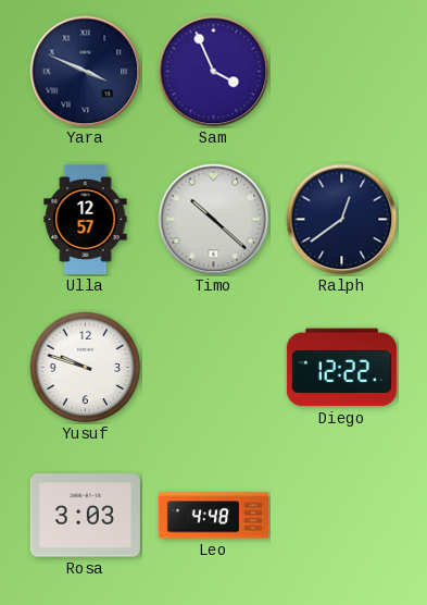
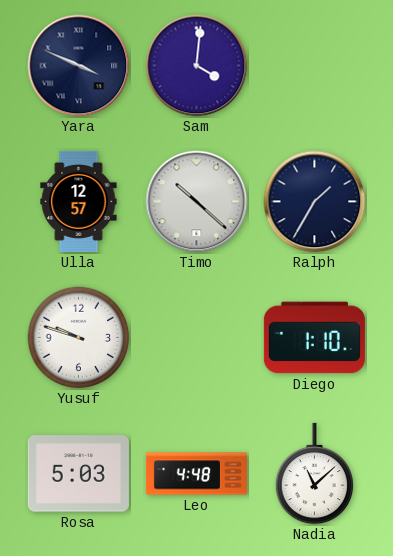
Sam: 3:56 -> 4:01 (197, 66)
Ralph: 12:39 -> 1:35 (315, 202)
Diego: 12:22 -> 1:10 (314, 338)
Rosa: 3:03 -> 5:03 (78, 474)
Nadia: none -> 11:08 (315, 474)
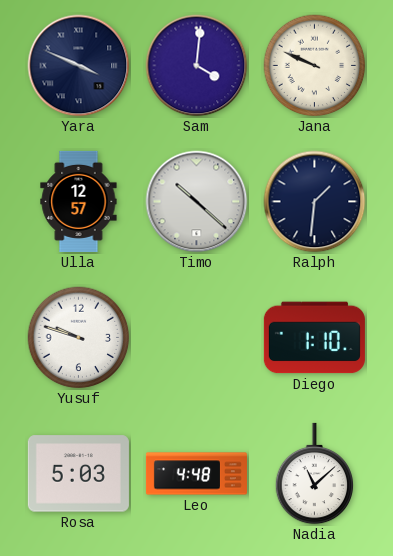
Jana: none -> 9:49 (315, 66)
Ralph: 1:35 -> 1:31 (315, 202)
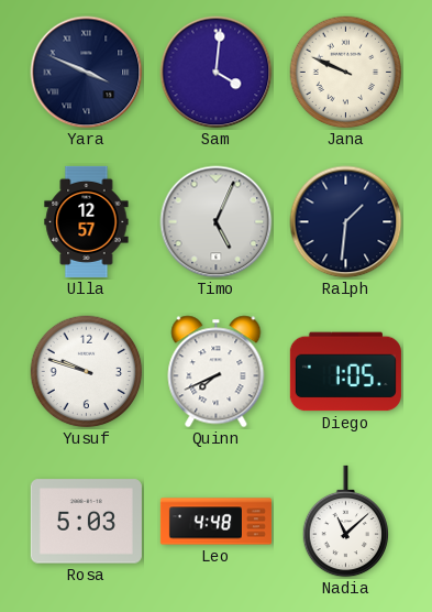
Timo: 10:22 -> 5:04 (217, 222)
Quinn: none -> 7:41 (217, 372)
Diego: 1:10 -> 1:05 (345, 372)
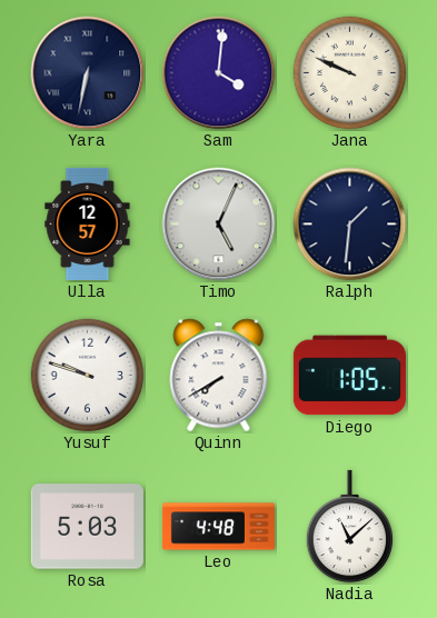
Yara: 3:49 -> 6:32 (88, 73)
Quinn: 7:41 -> 7:40 (219, 376)
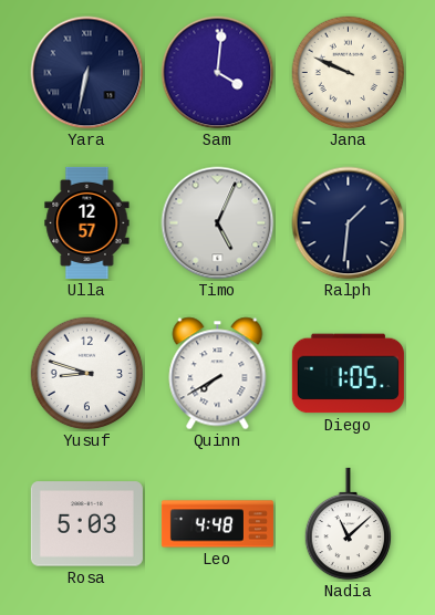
Yusuf: 9:48 -> 8:48 (87, 374)
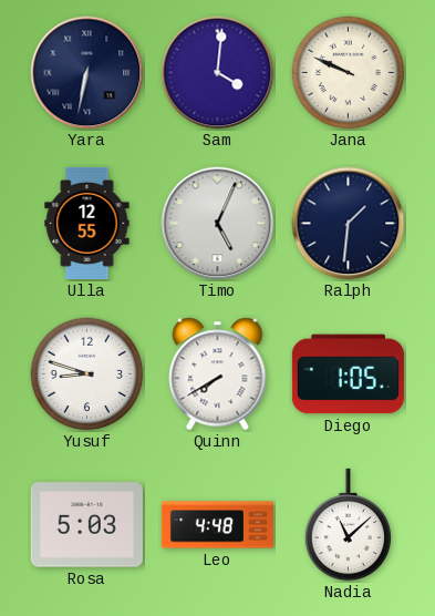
Ulla: 12:57 -> 12:55 (87, 223)
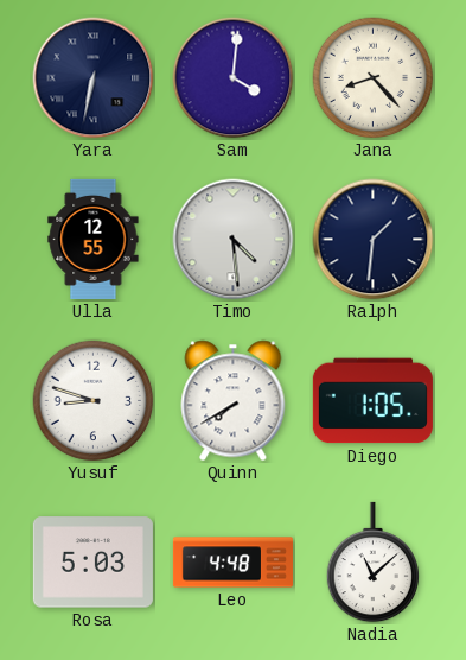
Jana: 9:49 -> 8:23 (374, 78)
Timo: 5:04 -> 4:29 (234, 240)
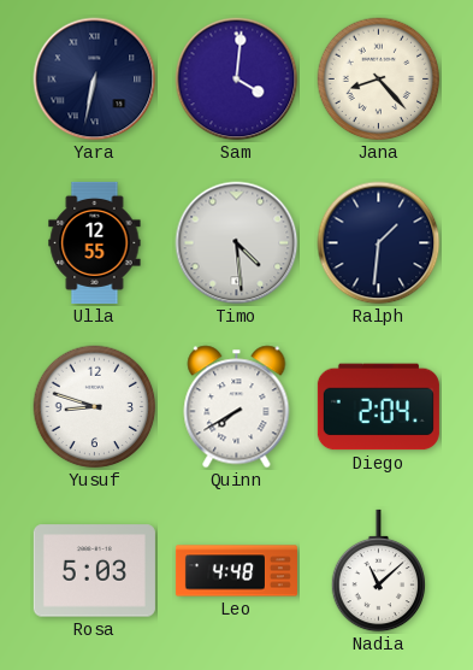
Diego: 1:05 -> 2:04 (378, 407)
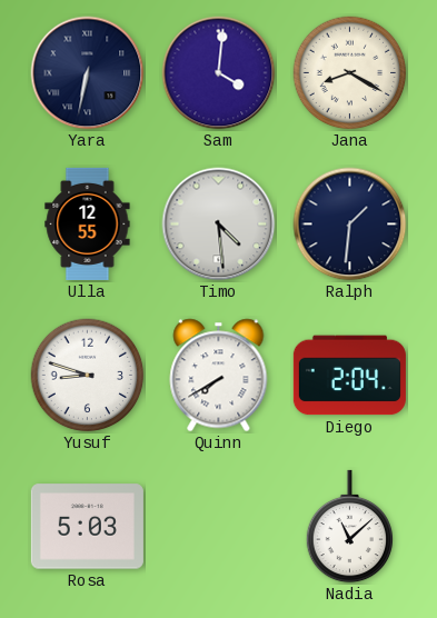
Jana: 8:23 -> 8:20 (350, 73)
Leo: 4:48 -> none (236, 571)
